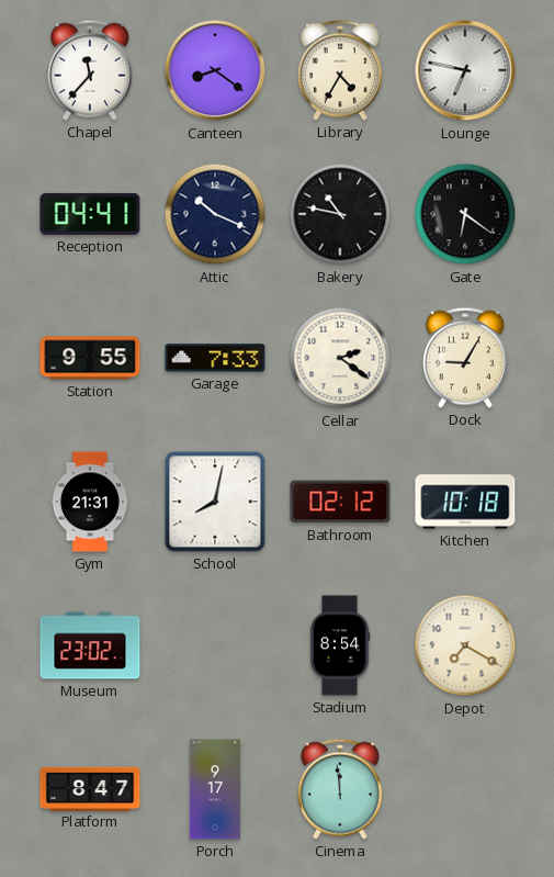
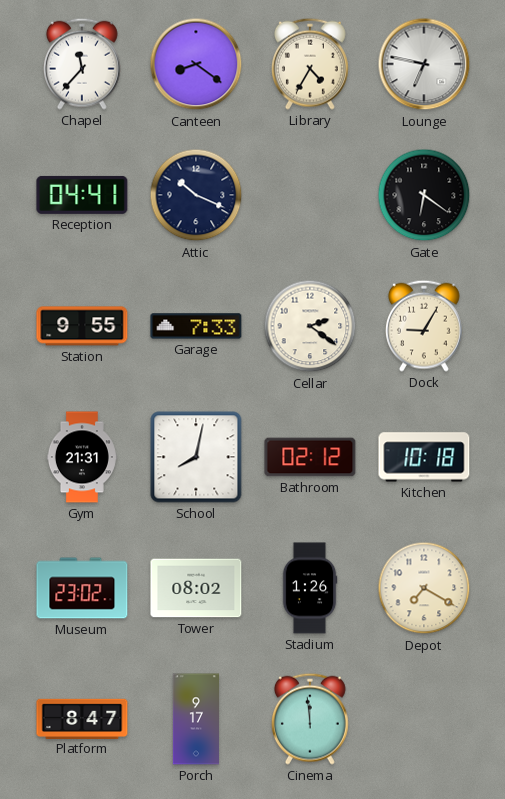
Bakery: 10:47 -> none (340, 214)
Tower: none -> 08:02 (196, 588)
Stadium: 8:54 -> 1:26 (310, 588)
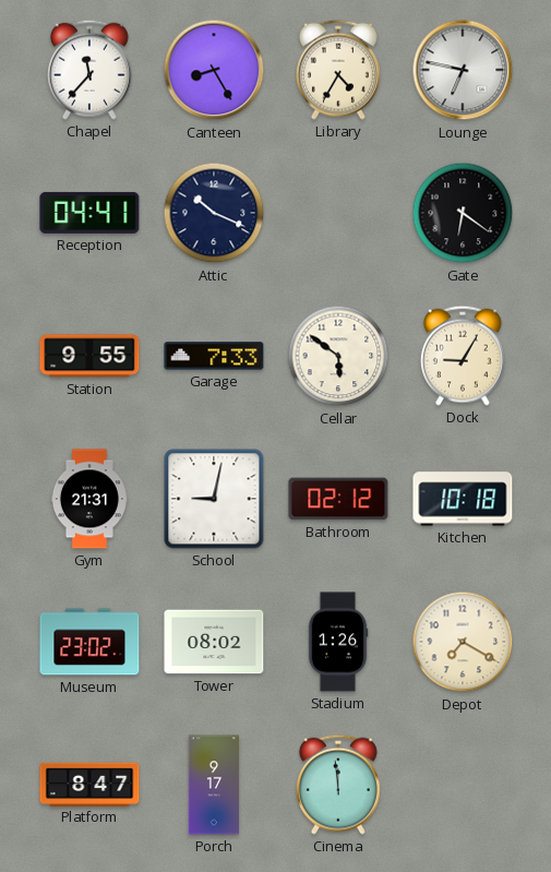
Canteen: 8:21 -> 8:25 (214, 70)
Cellar: 2:21 -> 5:51 (338, 356)
School: 8:02 -> 9:02 (214, 499)
